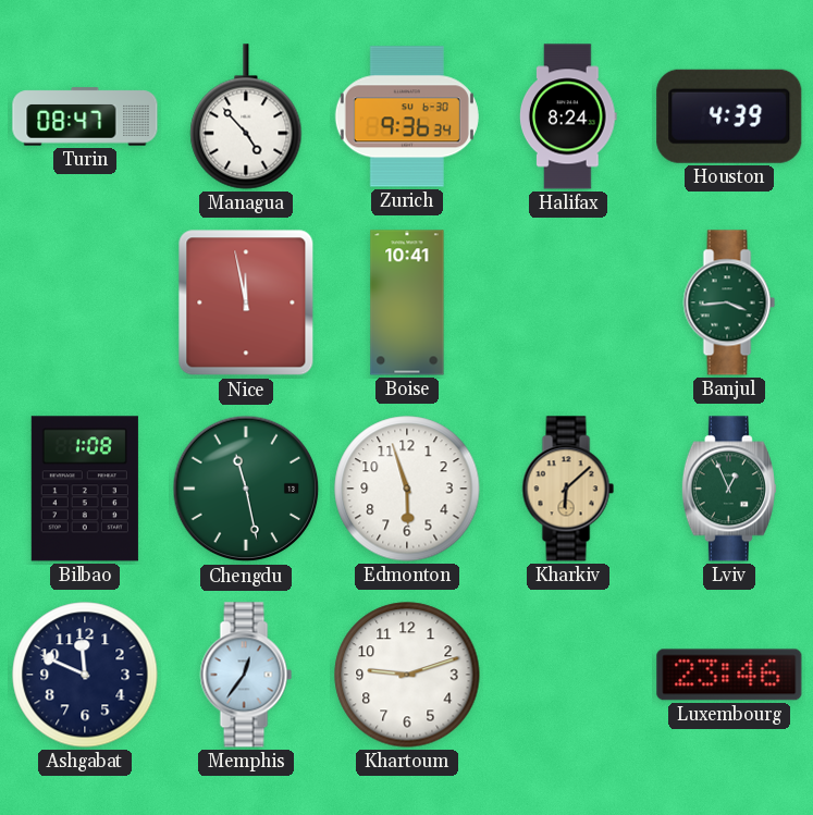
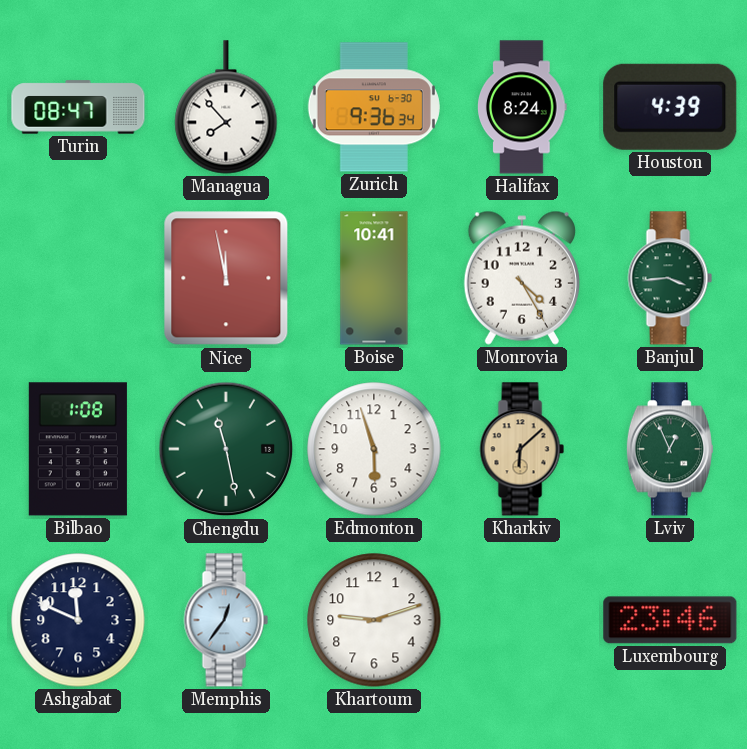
Managua: 4:53 -> 7:53 (226, 107)
Monrovia: none -> 4:25 (522, 278)
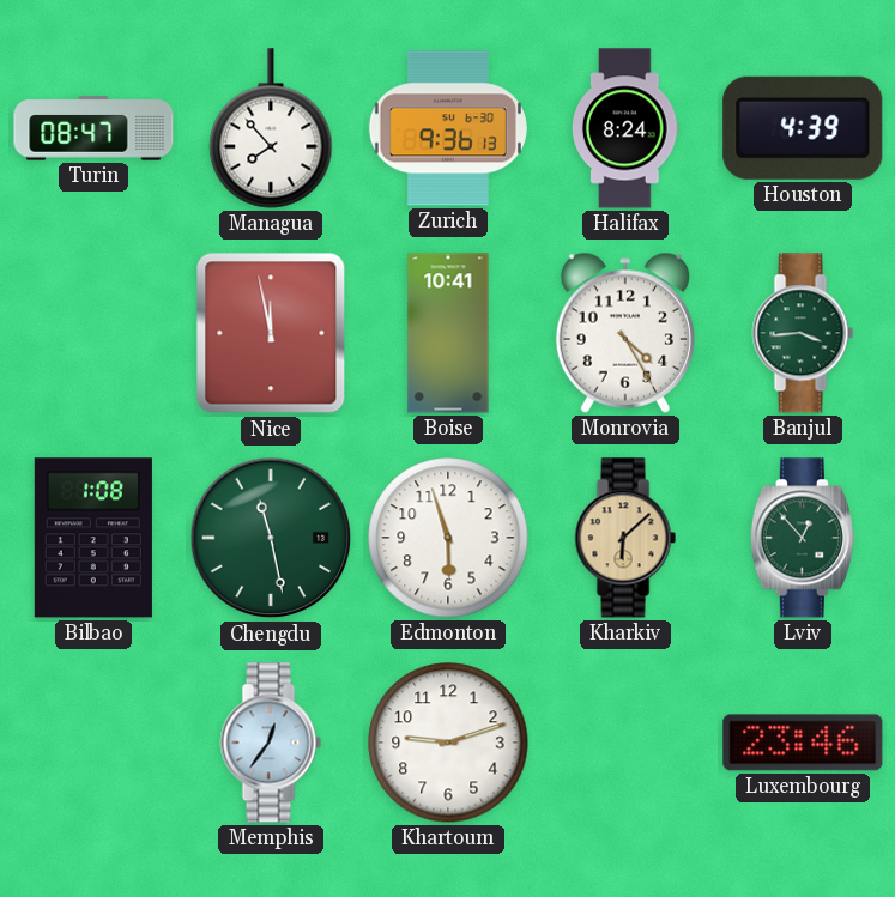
Zurich: 9:36:34 -> 9:36:13 (448, 128)
Lviv: 12:56 -> 12:53 (803, 538)
Ashgabat: 11:49 -> none (78, 620)
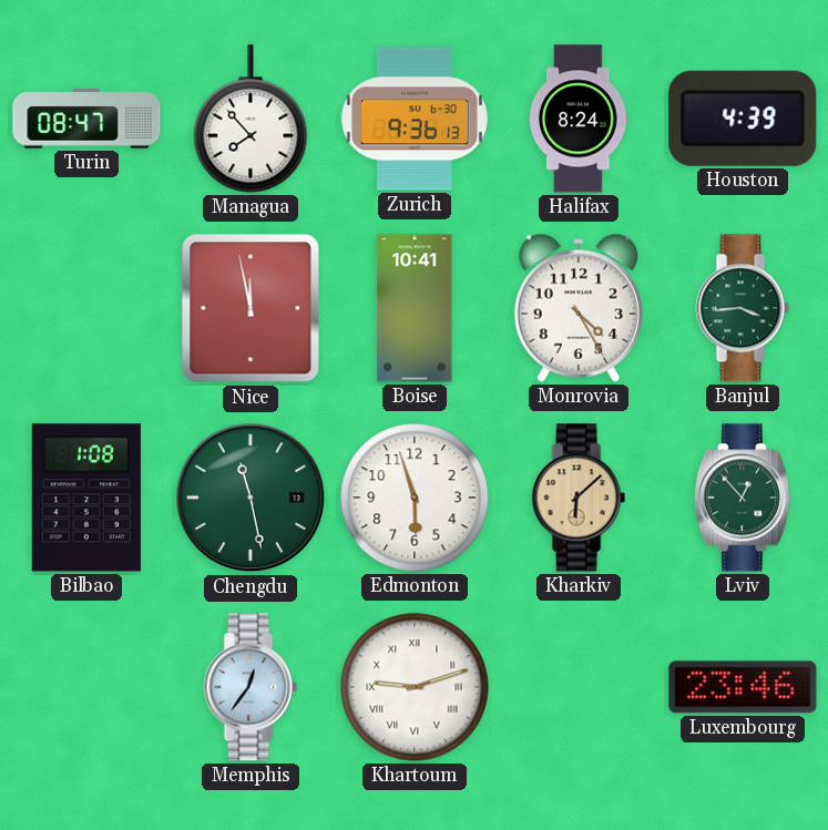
Khartoum numerals: Arabic -> Roman (415, 687)
